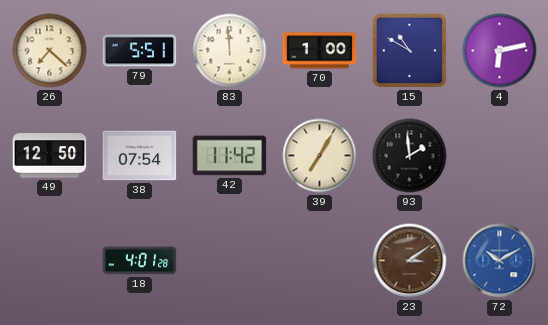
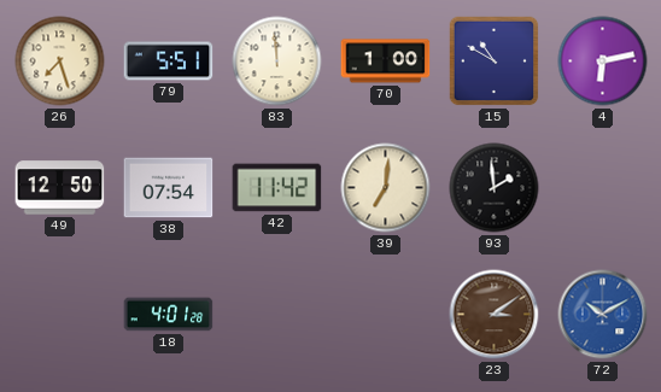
26: 7:22 -> 7:27 (60, 62)
39: 7:05 -> 7:01 (386, 188)
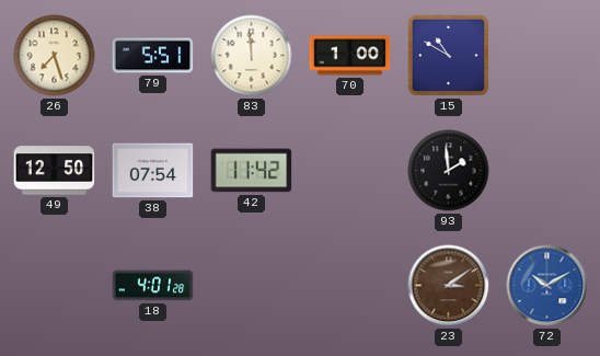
4: 6:13 -> none (603, 62)
39: 7:01 -> none (386, 188)
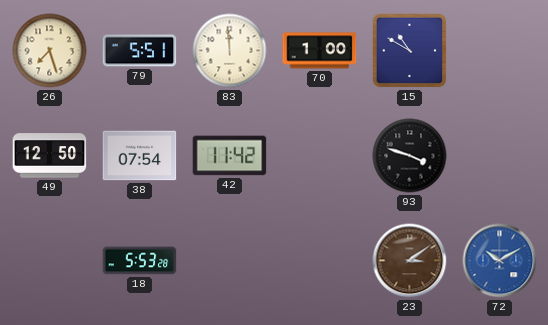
93: 1:59 -> 3:48 (410, 156)
18: 4:01 -> 5:53 (140, 261)
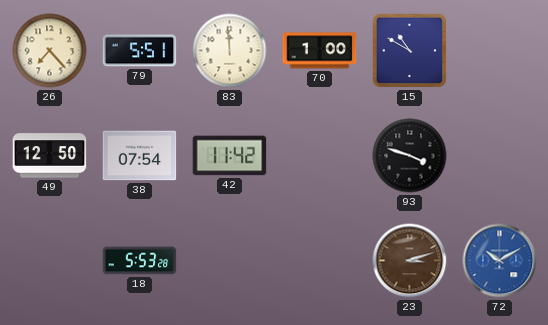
26: 7:27 -> 7:23 (50, 51)
23: 3:09 -> 3:12 (410, 261)
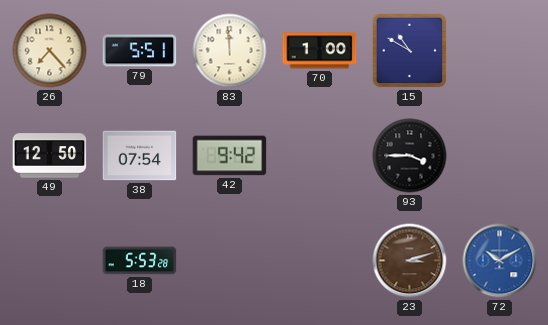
42: 11:42 -> 9:42 (230, 156)
93: 3:48 -> 3:45 (410, 156)
